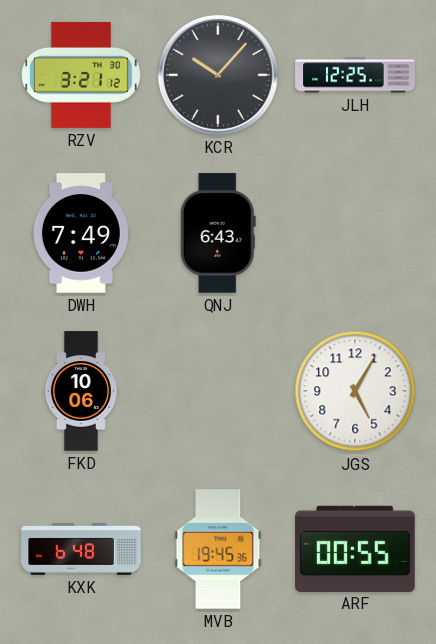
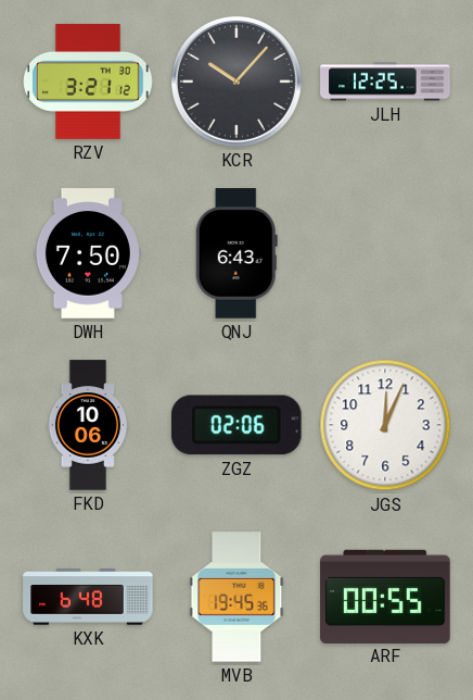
DWH: 7:49 -> 7:50 (88, 253)
ZGZ: none -> 02:06 (237, 425)
JGS: 5:05 -> 12:04 (385, 425)
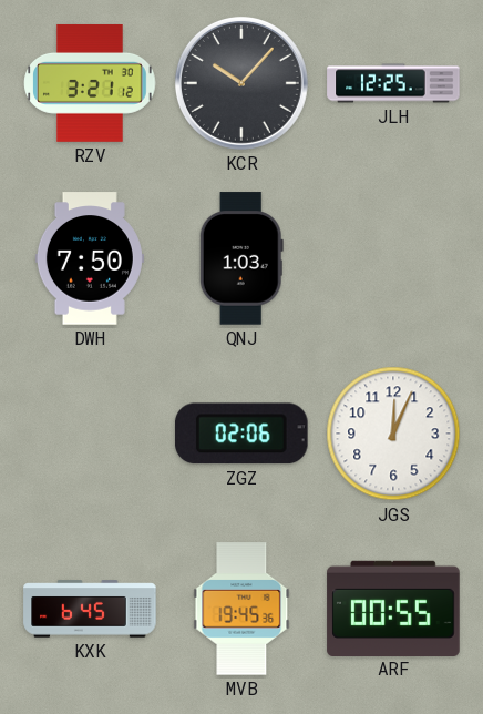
QNJ: 6:43 -> 1:03 (242, 258)
FKD: 10:06 -> none (88, 425)
KXK: 6:48 -> 6:45 (90, 609)
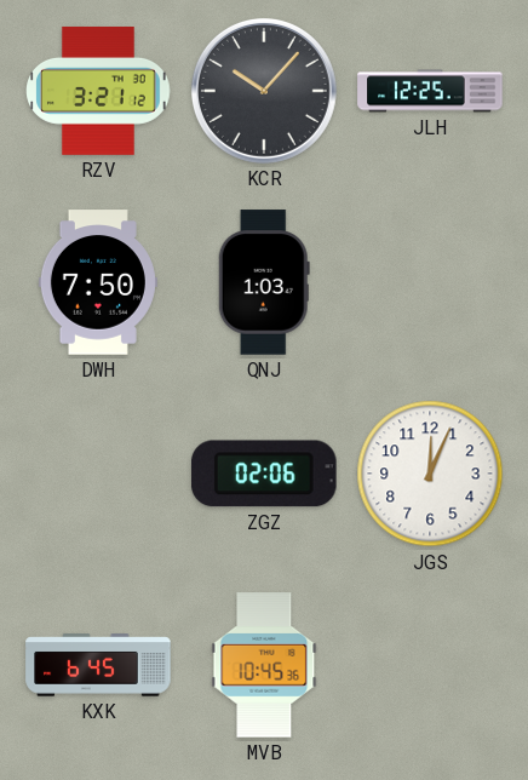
MVB: 19:45 -> 10:45 (264, 665)
ARF: 00:55 -> none (393, 608)
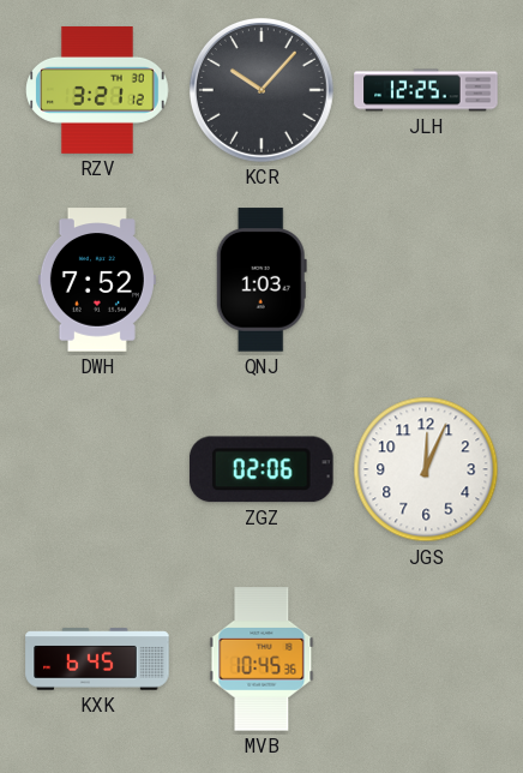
DWH: 7:50 -> 7:52 (97, 280)
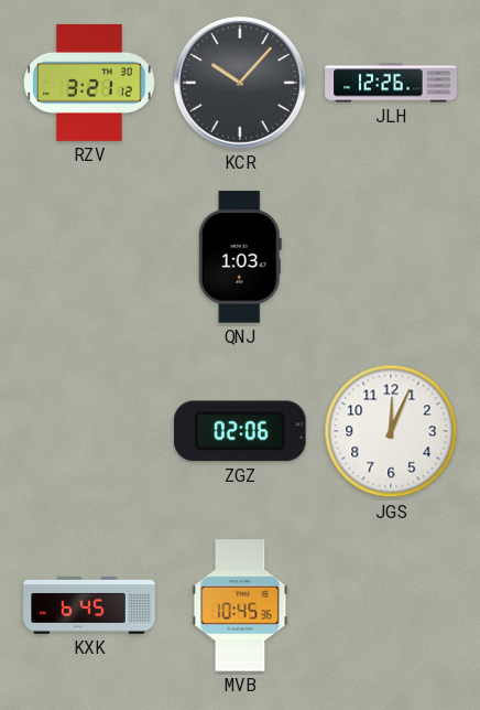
JLH: 12:25 -> 12:26 (391, 83)
DWH: 7:52 -> none (97, 280)
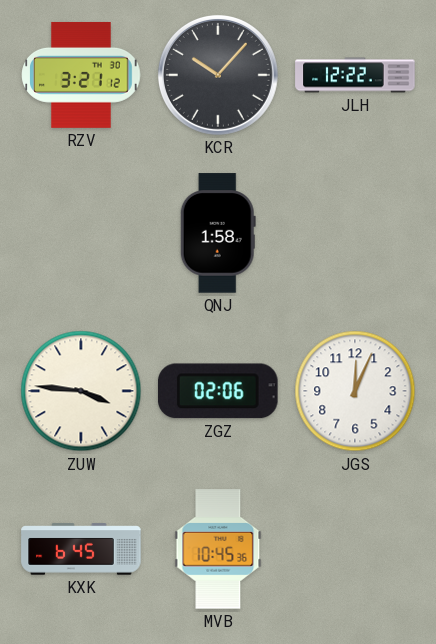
JLH: 12:26 -> 12:22 (355, 75)
QNJ: 1:03 -> 1:58 (218, 233)
ZUW: none -> 3:46 (81, 391)
